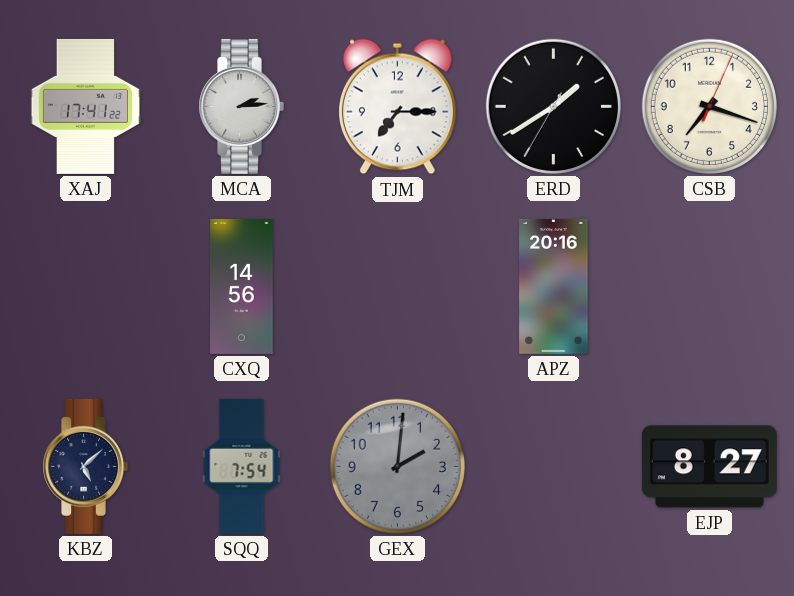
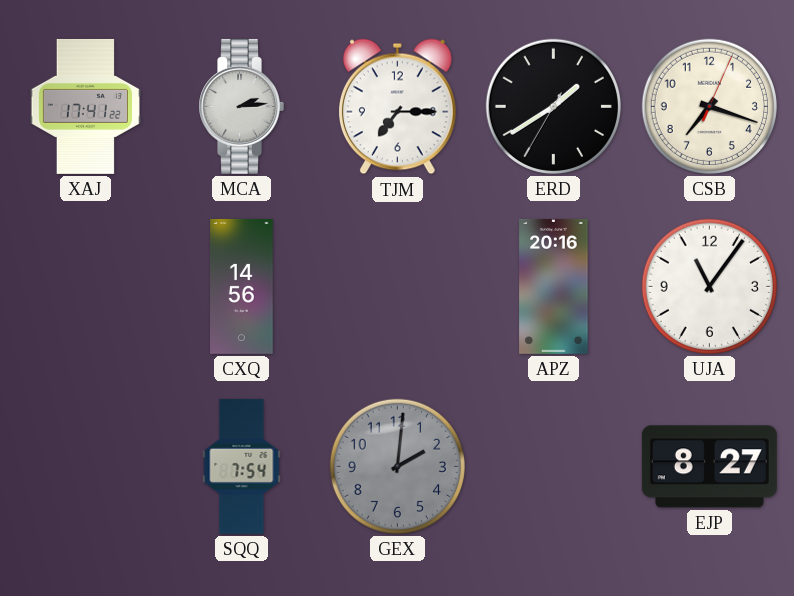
UJA: none -> 11:06 (709, 286)
KBZ: 5:08 -> none (85, 466)
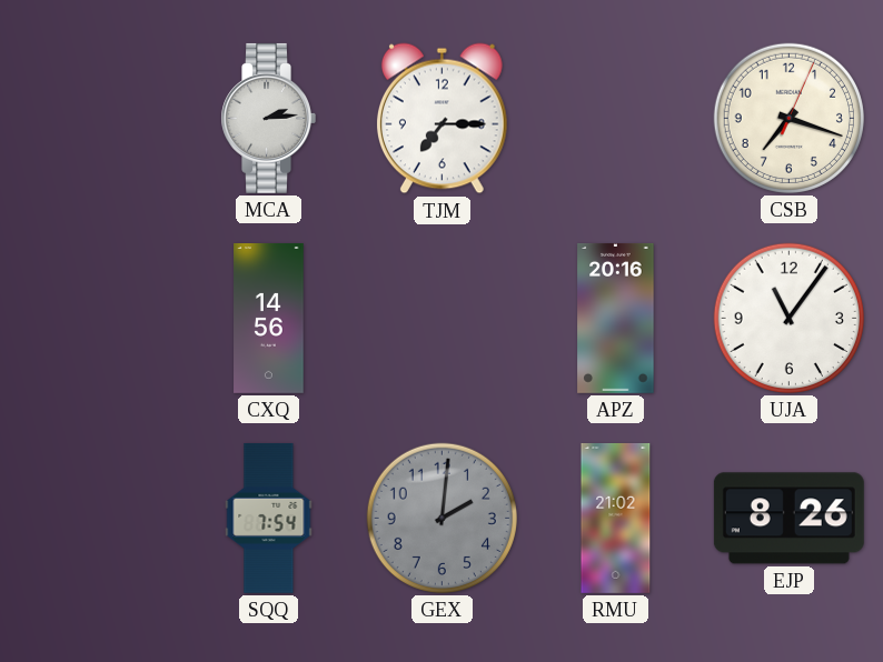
XAJ: 17:41 -> none (85, 106)
ERD: 1:39 -> none (553, 106)
RMU: none -> 21:02 (616, 518)
EJP: 8:27 -> 8:26 (788, 519)
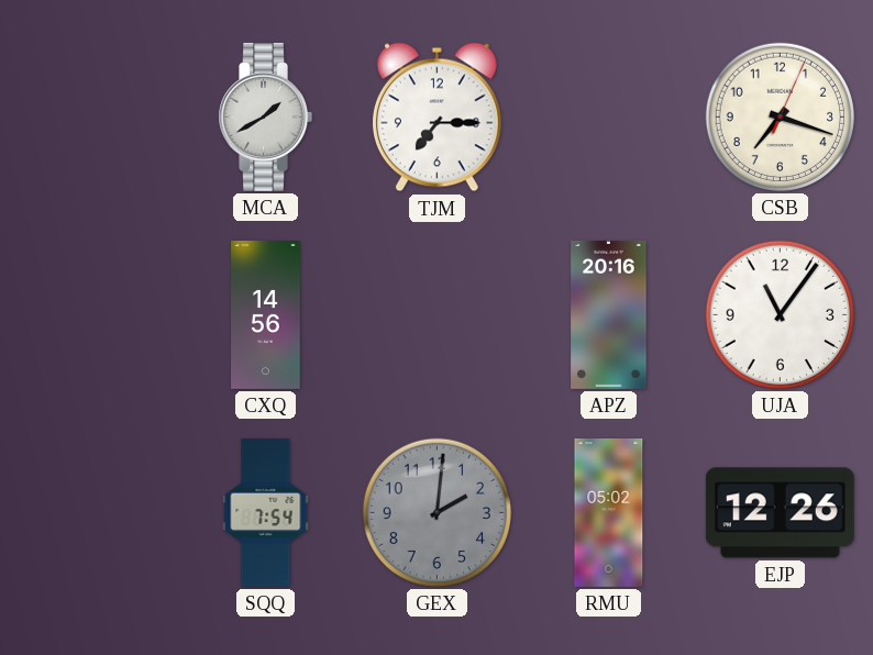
MCA: 2:14 -> 1:40 (265, 116)
RMU: 21:02 -> 05:02 (609, 512)
EJP: 8:26 -> 12:26 (780, 513)
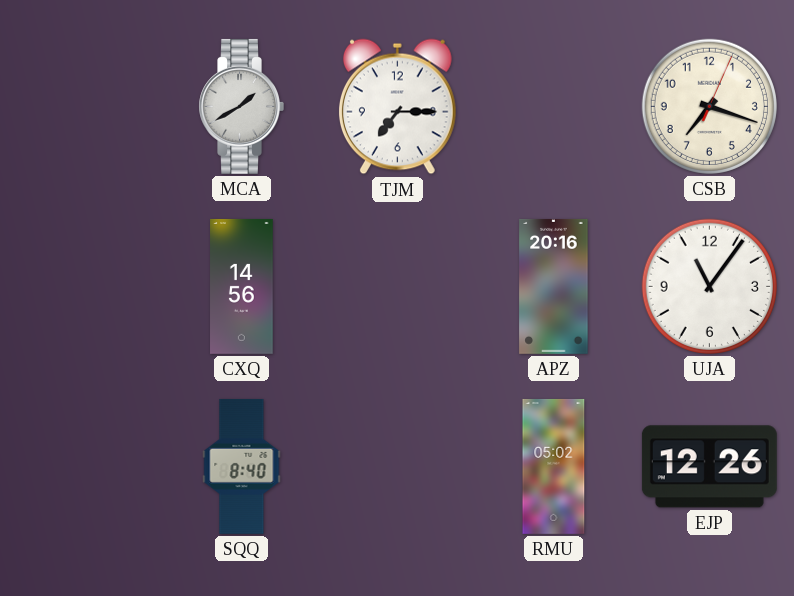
SQQ: 7:54 -> 8:40 (242, 466)
GEX: 2:01 -> none (436, 512)
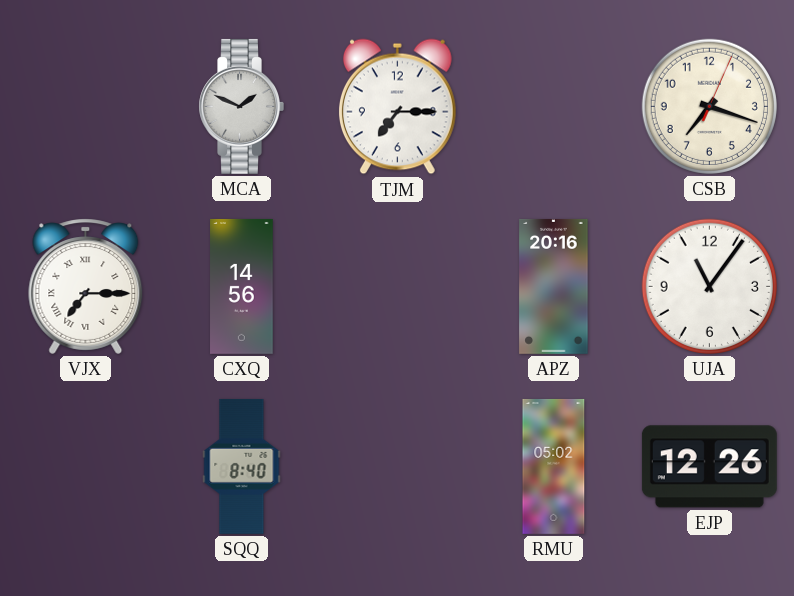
MCA: 1:40 -> 1:49 (241, 106)
VJX: none -> 7:15 (86, 286)
